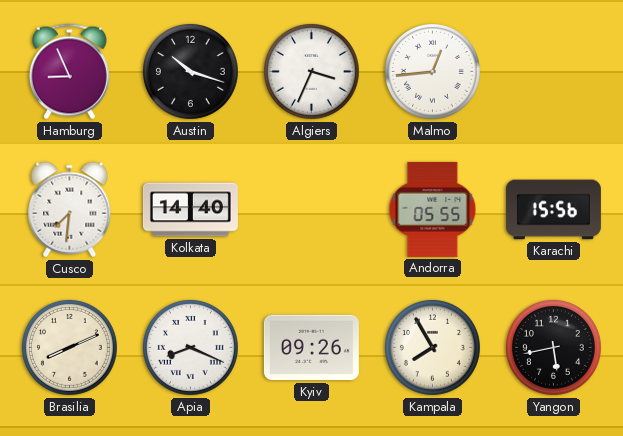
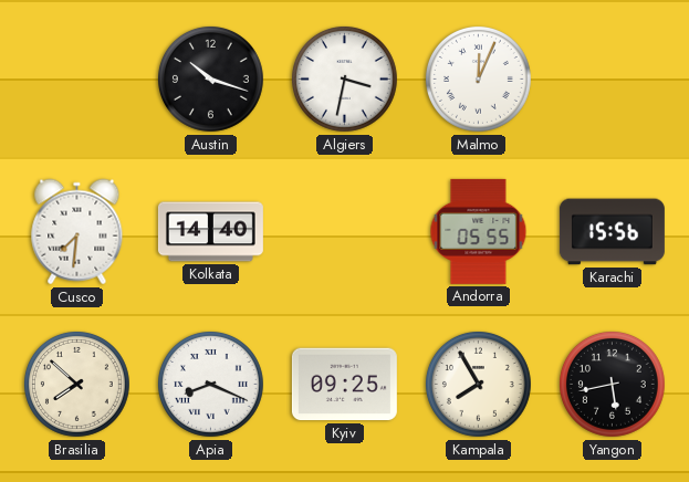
Hamburg: 8:56 -> none (69, 72)
Algiers: 3:34 -> 3:32 (344, 78)
Malmo: 12:44 -> 12:04 (478, 78)
Brasilia: 8:11 -> 7:52 (76, 384)
Kyiv: 09:26 -> 09:25 (344, 385)
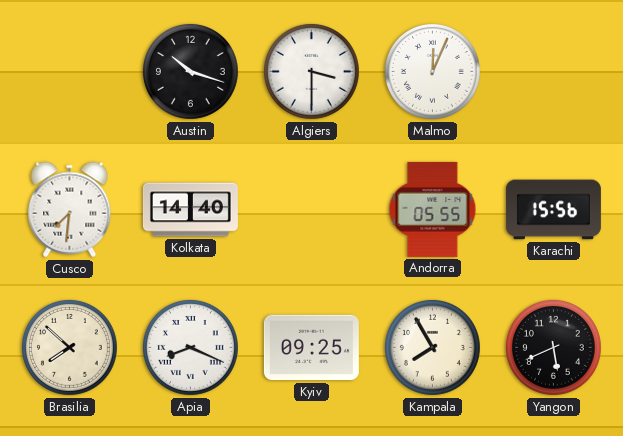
Algiers: 3:32 -> 3:30 (311, 71)
Yangon: 5:43 -> 5:41 (553, 347)
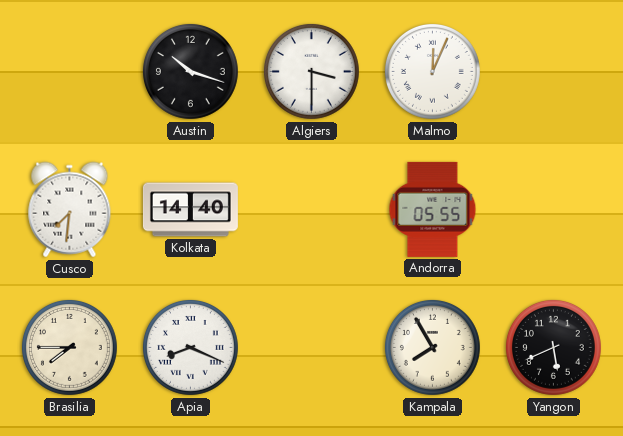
Karachi: 15:56 -> none (553, 210)
Brasilia: 7:52 -> 7:45 (69, 347)
Kyiv: 09:25 -> none (311, 348)
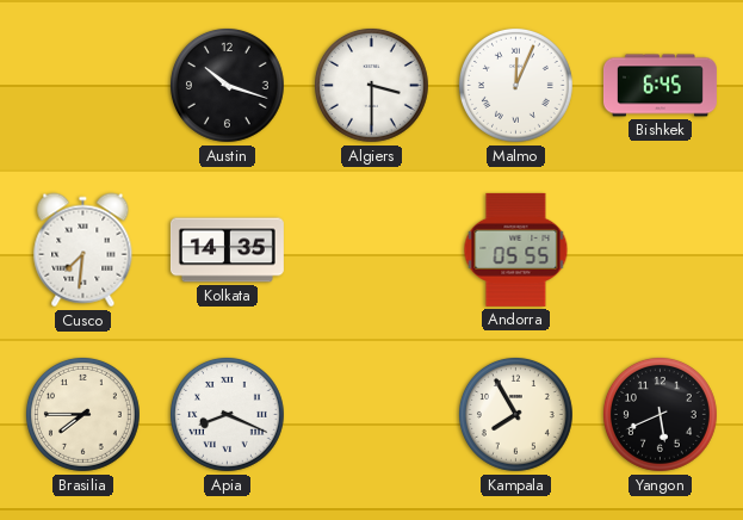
Bishkek: none -> 6:45 (660, 86)
Kolkata: 14:40 -> 14:35 (227, 250)
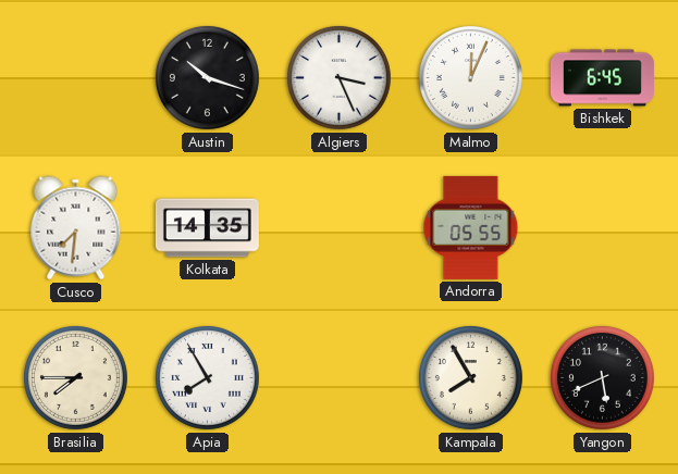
Algiers: 3:30 -> 3:26 (338, 77)
Apia: 8:19 -> 7:55 (207, 377)
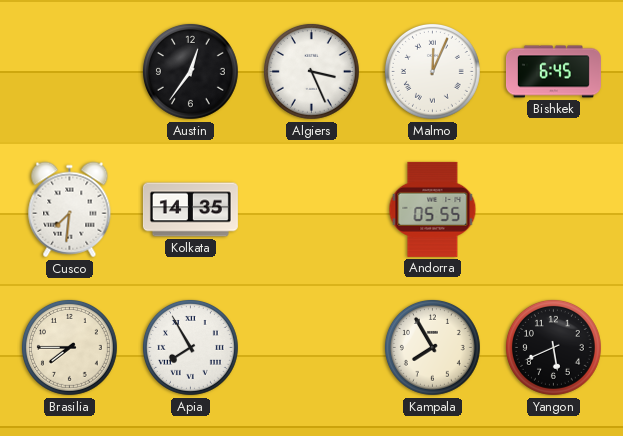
Austin: 10:18 -> 12:36 (190, 71)
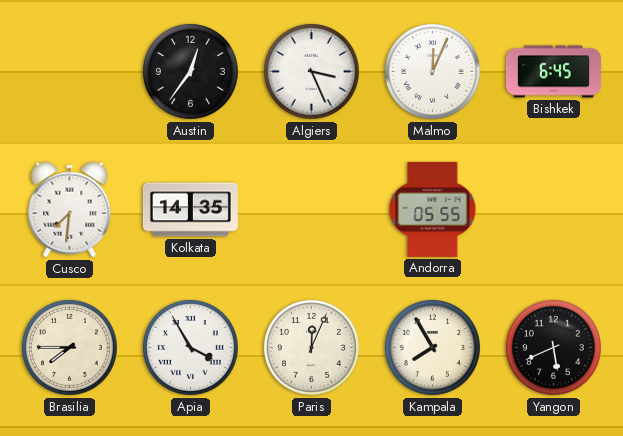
Apia: 7:55 -> 3:55 (190, 347)
Paris: none -> 12:04 (311, 347)
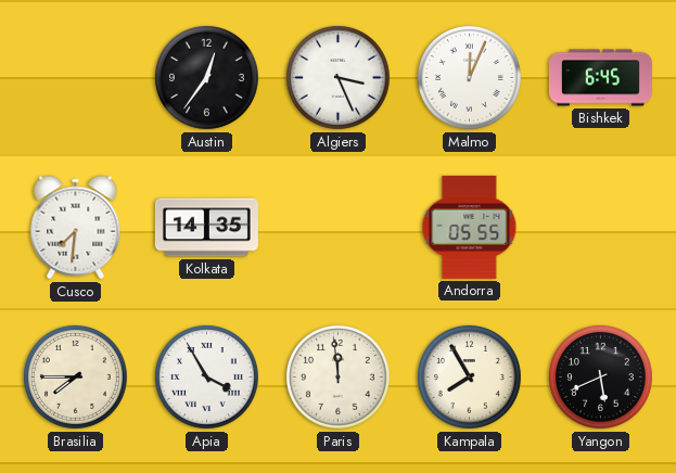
Paris: 12:04 -> 11:59 (337, 376)
